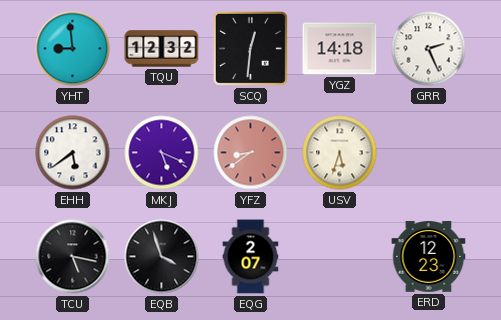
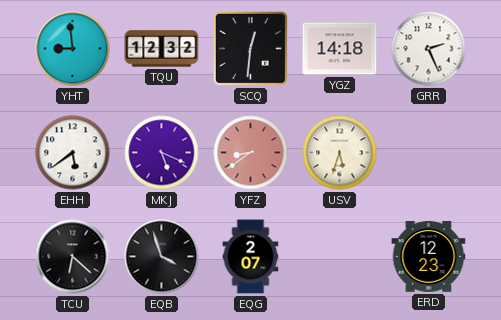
TCU: 5:17 -> 6:22 (73, 257)
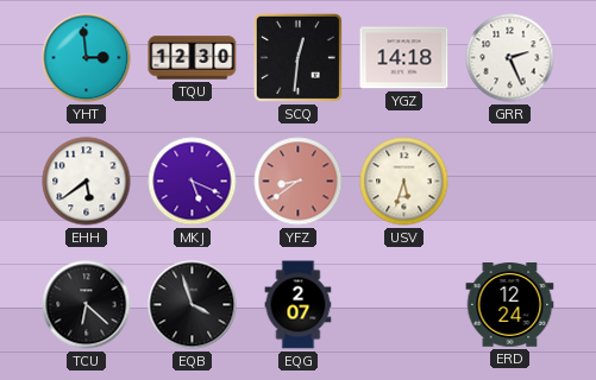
YHT: 8:59 -> 2:59 (87, 58)
TQU: 12:32 -> 12:30 (193, 58)
ERD: 12:23 -> 12:24 (510, 305)
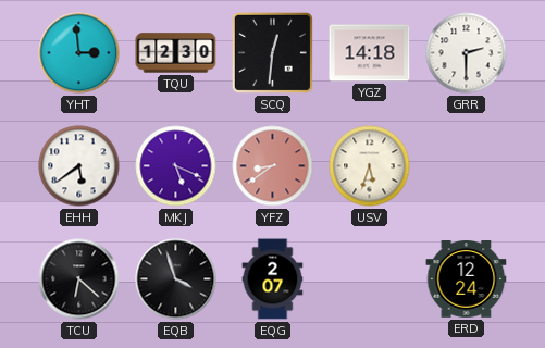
GRR: 2:26 -> 2:30 (467, 53)
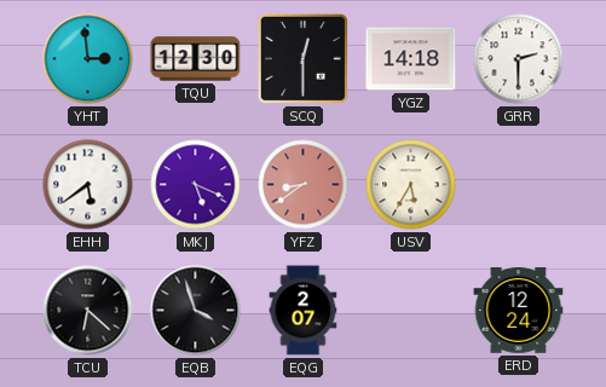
SCQ: 12:31 -> 12:30 (302, 58)
USV: 5:33 -> 5:35 (411, 185)
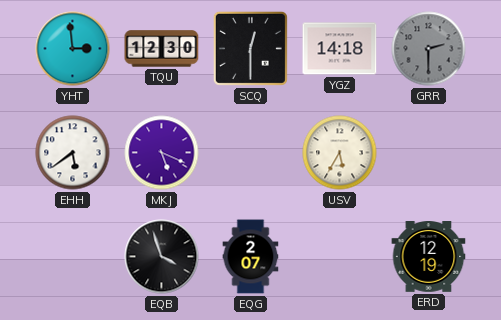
GRR dial: white -> grey (429, 49)
YFZ: 8:39 -> none (304, 185)
TCU: 6:22 -> none (88, 311)
ERD: 12:24 -> 12:19 (429, 257)
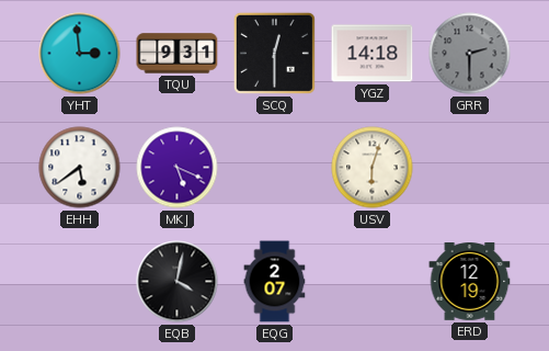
TQU: 12:30 -> 9:31 (178, 54)
USV: 5:35 -> 6:03 (373, 168)
EQB: 3:57 -> 4:02 (178, 282)
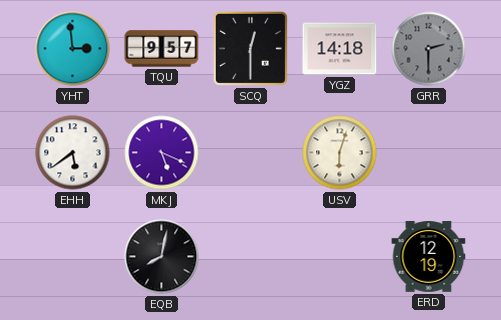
TQU: 9:31 -> 9:57 (162, 49)
EQB: 4:02 -> 8:02 (162, 257)
EQG: 2:07 -> none (275, 282)
